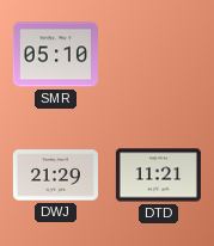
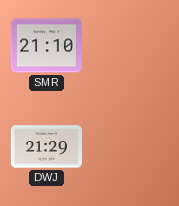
SMR: 05:10 -> 21:10 (46, 46)
DTD: 11:21 -> none (158, 176)
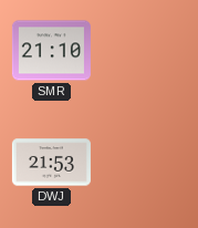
DWJ: 21:29 -> 21:53 (51, 163)
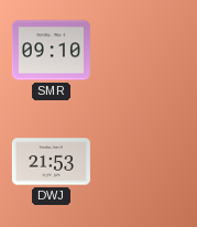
SMR: 21:10 -> 09:10 (51, 51)
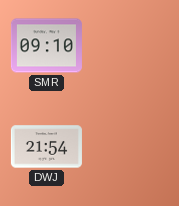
DWJ: 21:53 -> 21:54 (46, 147)
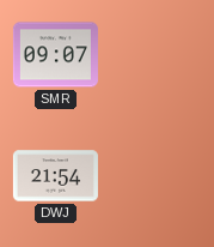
SMR: 09:10 -> 09:07 (55, 55)
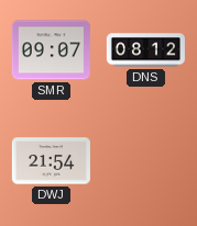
DNS: none -> 08:12 (145, 50)
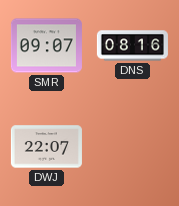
DNS: 08:12 -> 08:16 (132, 46)
DWJ: 21:54 -> 22:07 (46, 147)
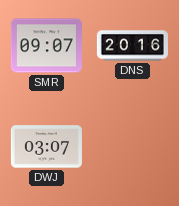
DNS: 08:16 -> 20:16 (132, 46)
DWJ: 22:07 -> 03:07 (46, 147)
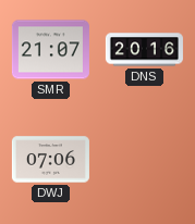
SMR: 09:07 -> 21:07 (50, 50)
DWJ: 03:07 -> 07:06 (50, 160)
